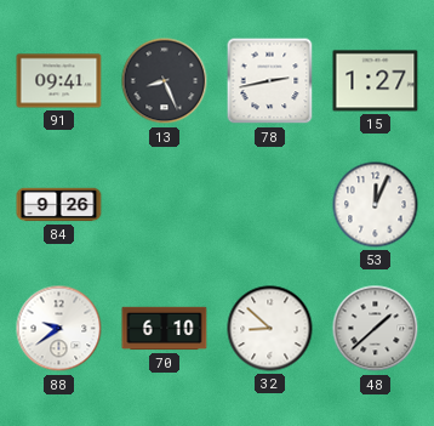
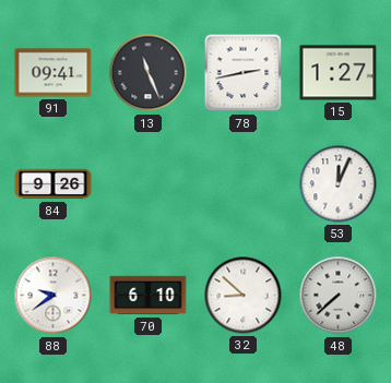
13: 8:26 -> 11:26 (149, 73)
48: 1:38 -> 7:38 (339, 296)
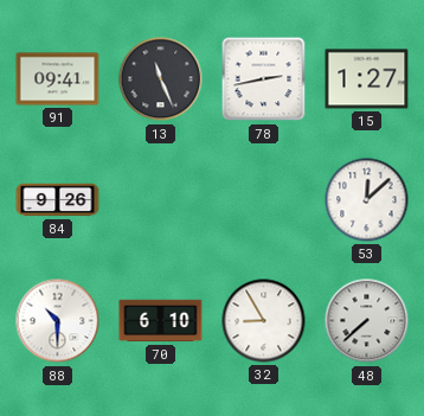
53: 12:04 -> 12:08 (367, 200)
88: 9:39 -> 10:30 (58, 321)
32: 8:52 -> 8:55 (264, 321)
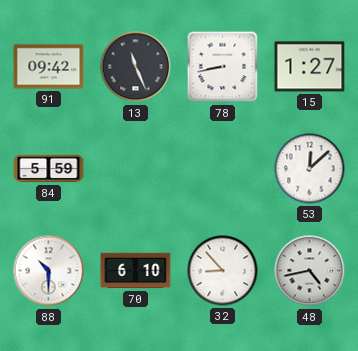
91: 09:41 -> 09:42 (49, 67)
78: 2:43 -> 8:43 (223, 67)
84: 9:26 -> 5:59 (49, 169)
32: 8:55 -> 8:53 (223, 271)
48: 7:38 -> 4:43 (310, 271)
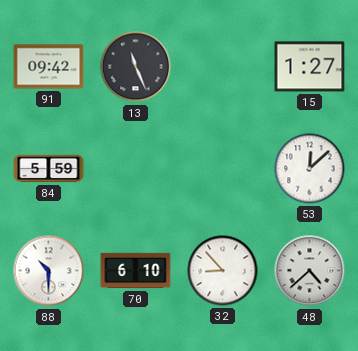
78: 8:43 -> none (223, 67)
48: 4:43 -> 4:38 (310, 271)
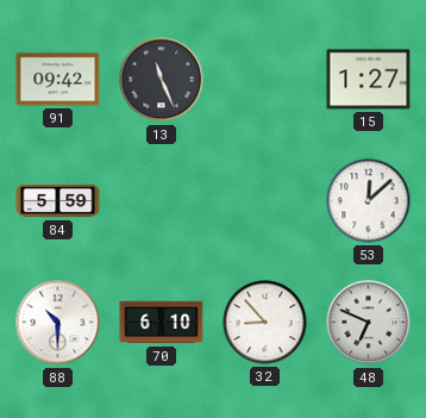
48: 4:38 -> 6:49 (369, 323)
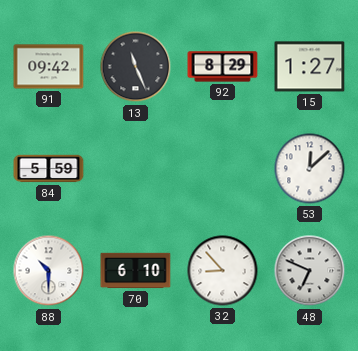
92: none -> 8:29 (223, 67)
